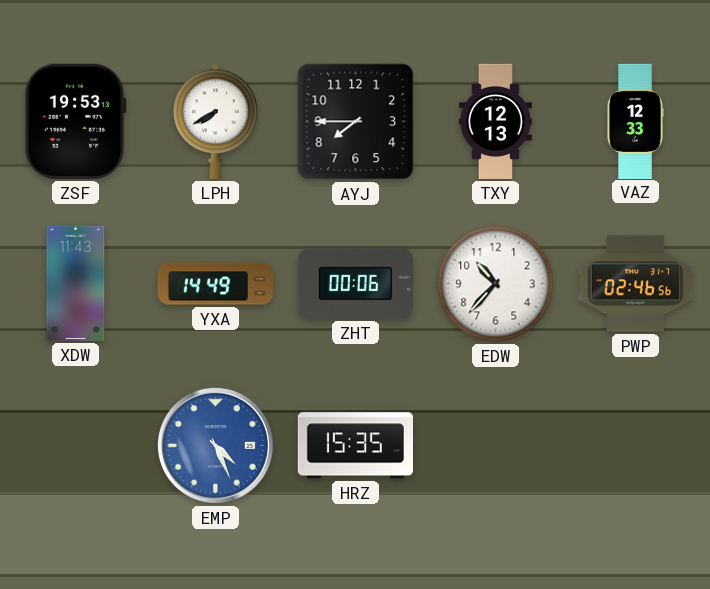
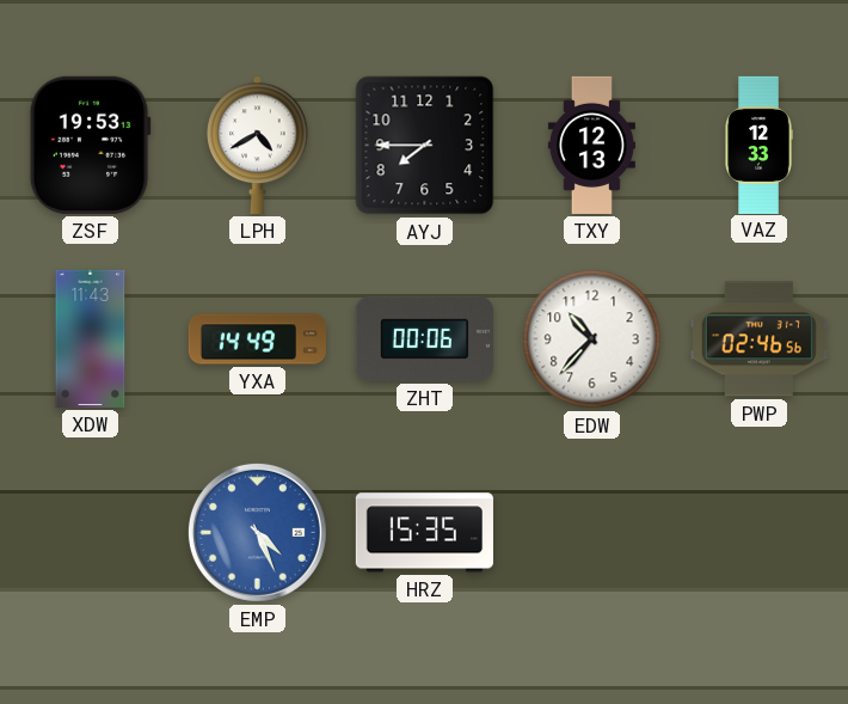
LPH: 7:40 -> 4:40 (258, 145)
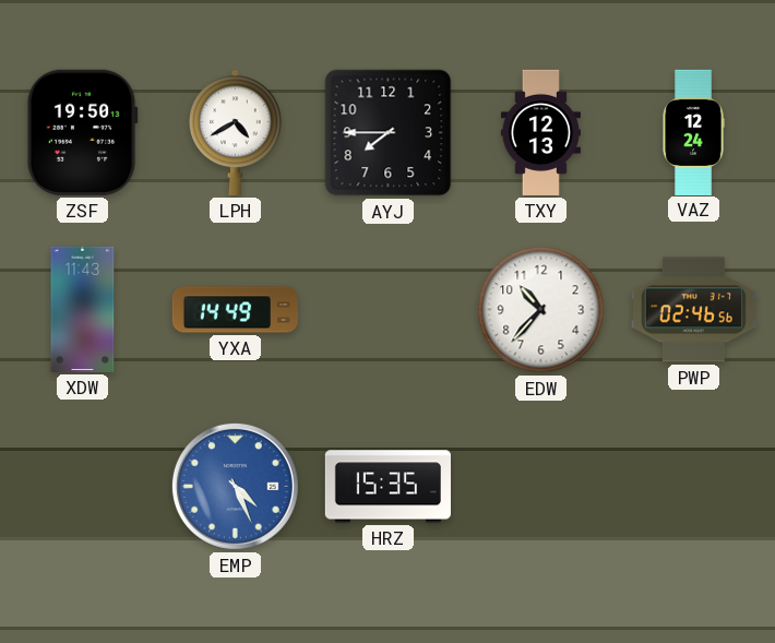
ZSF: 19:53 -> 19:50 (82, 132)
VAZ: 12:33 -> 12:24 (693, 132)
ZHT: 00:06 -> none (424, 338)
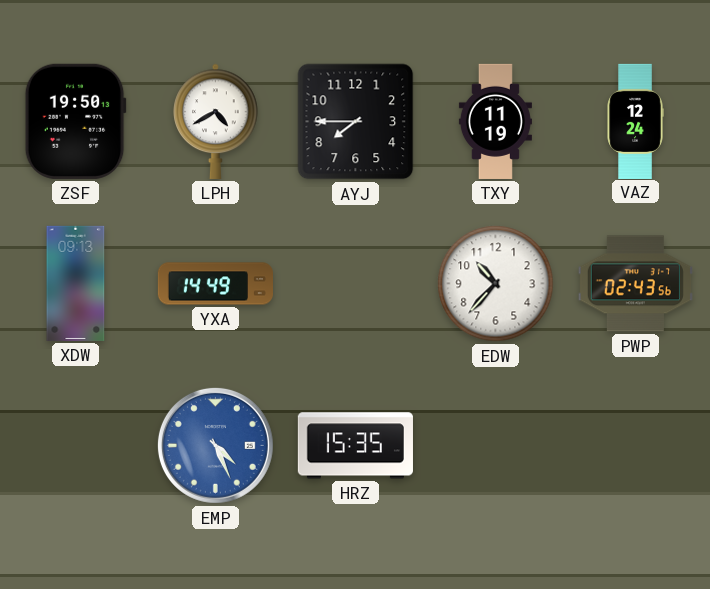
TXY: 12:13 -> 11:19 (495, 121)
XDW: 11:43 -> 09:13 (76, 283)
PWP: 02:46 -> 02:43 (635, 284)
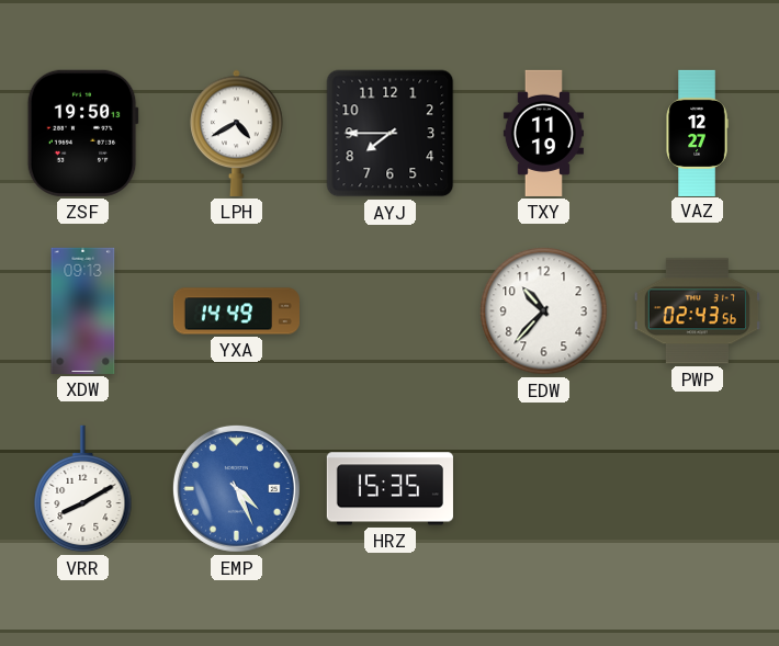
VAZ: 12:24 -> 12:27 (697, 133)
VRR: none -> 8:10 (83, 489)
